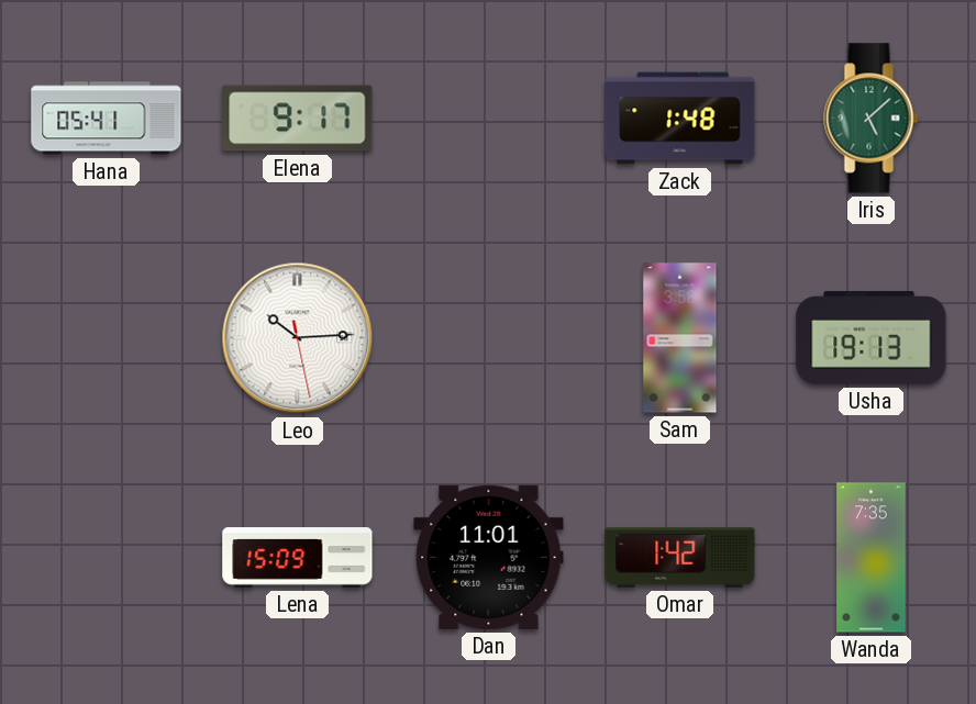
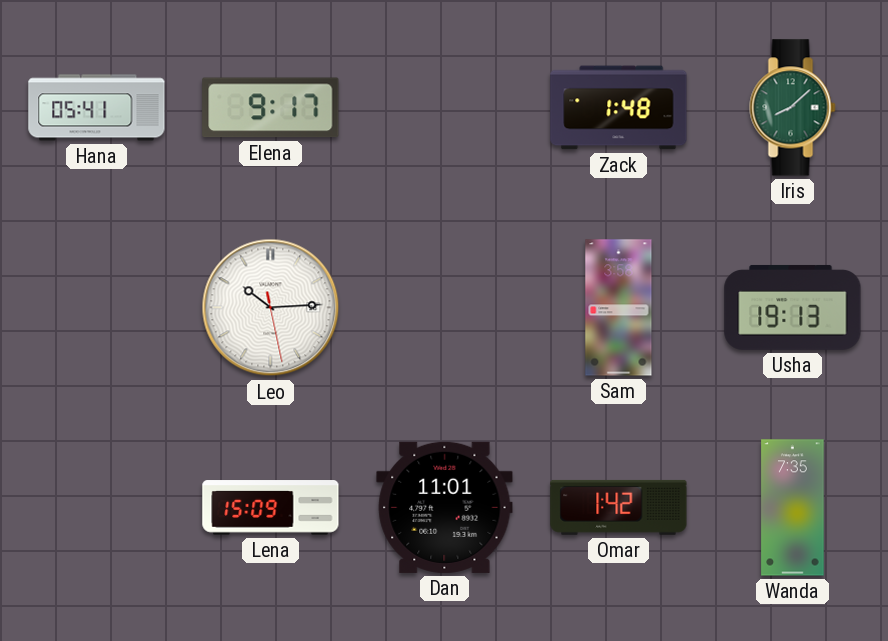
Iris: 5:08 -> 8:08 (793, 108)
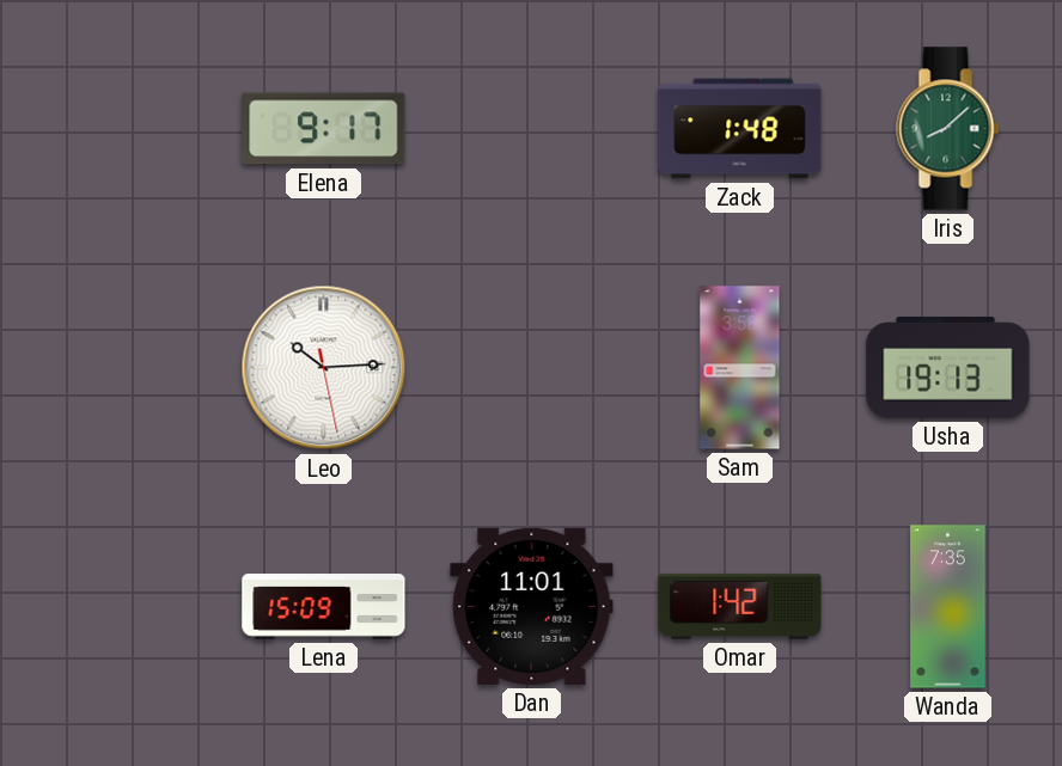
Hana: 05:41 -> none (97, 108)
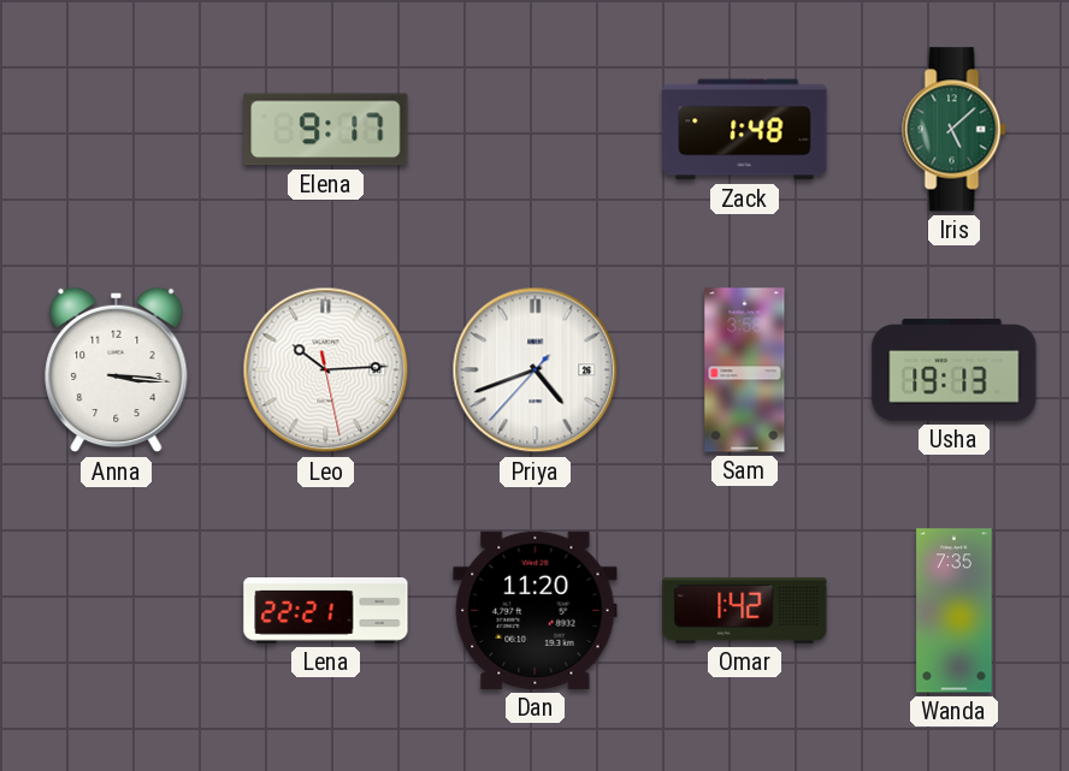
Iris: 8:08 -> 5:08 (955, 130)
Anna: none -> 3:16 (117, 370)
Priya: none -> 4:41 (536, 370)
Lena: 15:09 -> 22:21 (326, 611)
Dan: 11:01 -> 11:20 (536, 610)
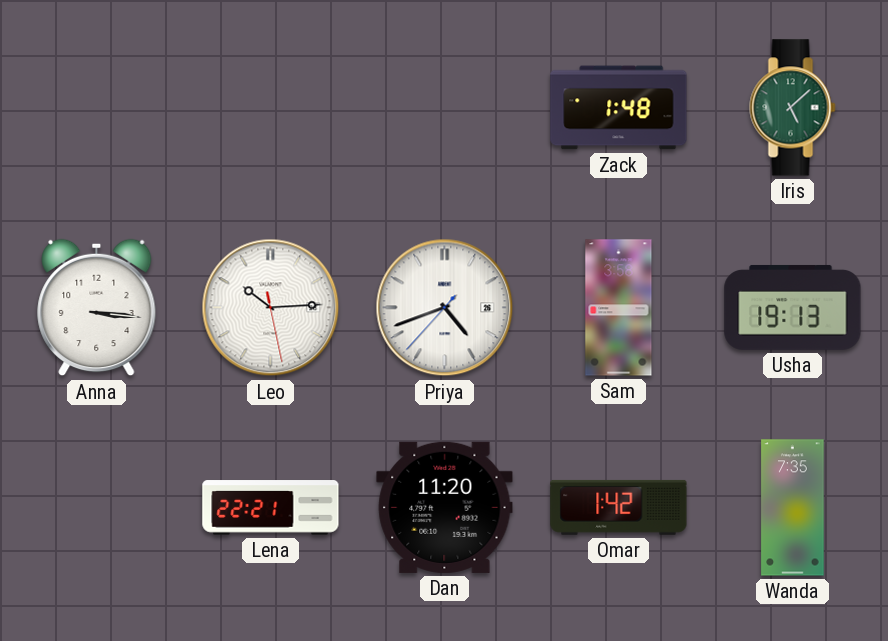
Elena: 9:17 -> none (326, 130)
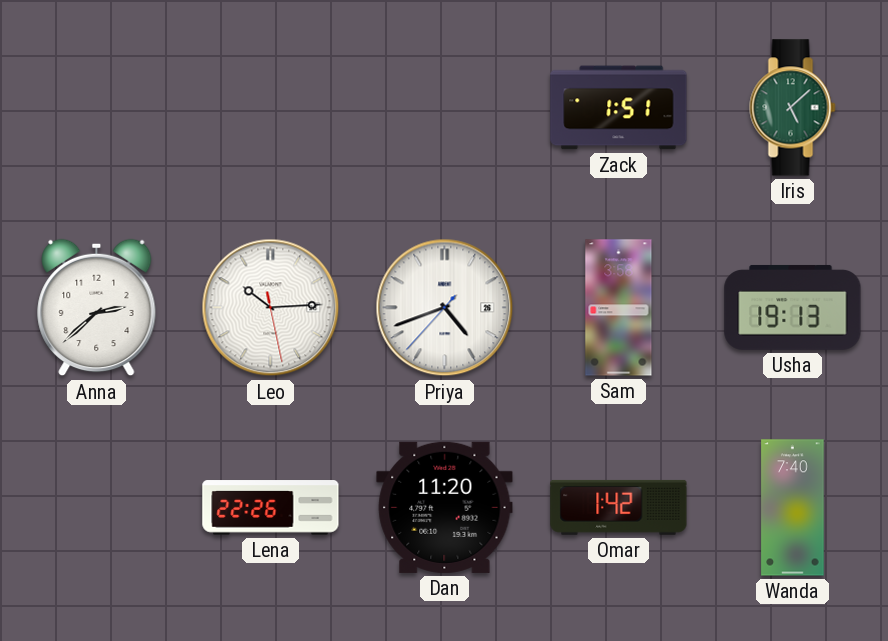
Zack: 1:48 -> 1:51 (619, 108)
Anna: 3:16 -> 2:38 (97, 308)
Lena: 22:21 -> 22:26 (271, 508)
Wanda: 7:35 -> 7:40 (793, 508)
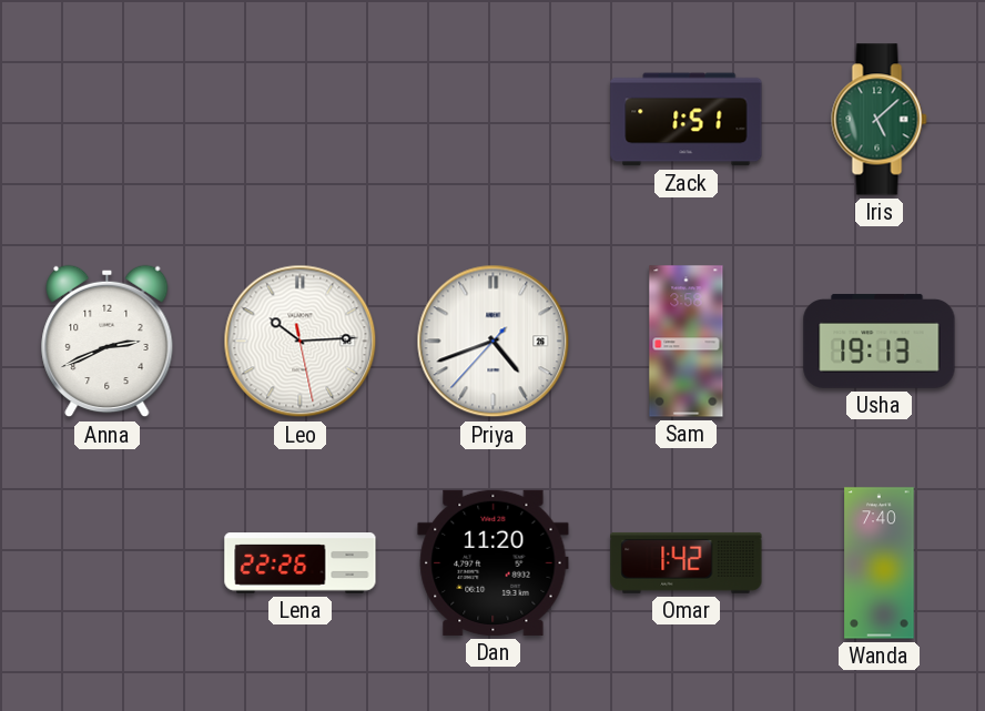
Anna: 2:38 -> 2:41 (108, 342)
